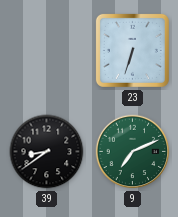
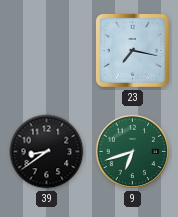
23: 6:33 -> 7:17 (132, 50)
9: 7:11 -> 6:42 (133, 152)
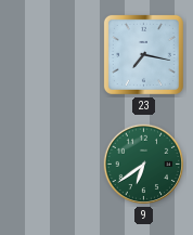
39: 8:39 -> none (47, 152)
9: 6:42 -> 6:39 (144, 165)
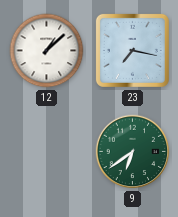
12: none -> 1:08 (47, 51)
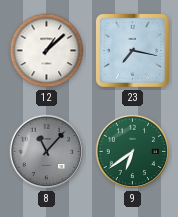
8: none -> 11:07 (47, 152)
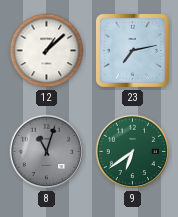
23: 7:17 -> 7:13 (132, 50)
8: 11:07 -> 11:03 (47, 152)
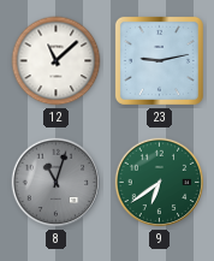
12: 1:08 -> 11:08 (57, 61)
23: 7:13 -> 9:13 (159, 60)
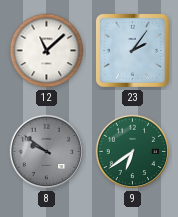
23: 9:13 -> 2:06 (132, 50)
8: 11:03 -> 9:51 (47, 152)
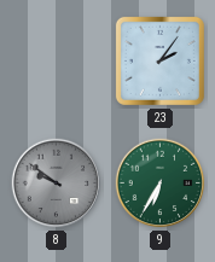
12: 11:08 -> none (47, 51)
9: 6:39 -> 6:35 (161, 184)
